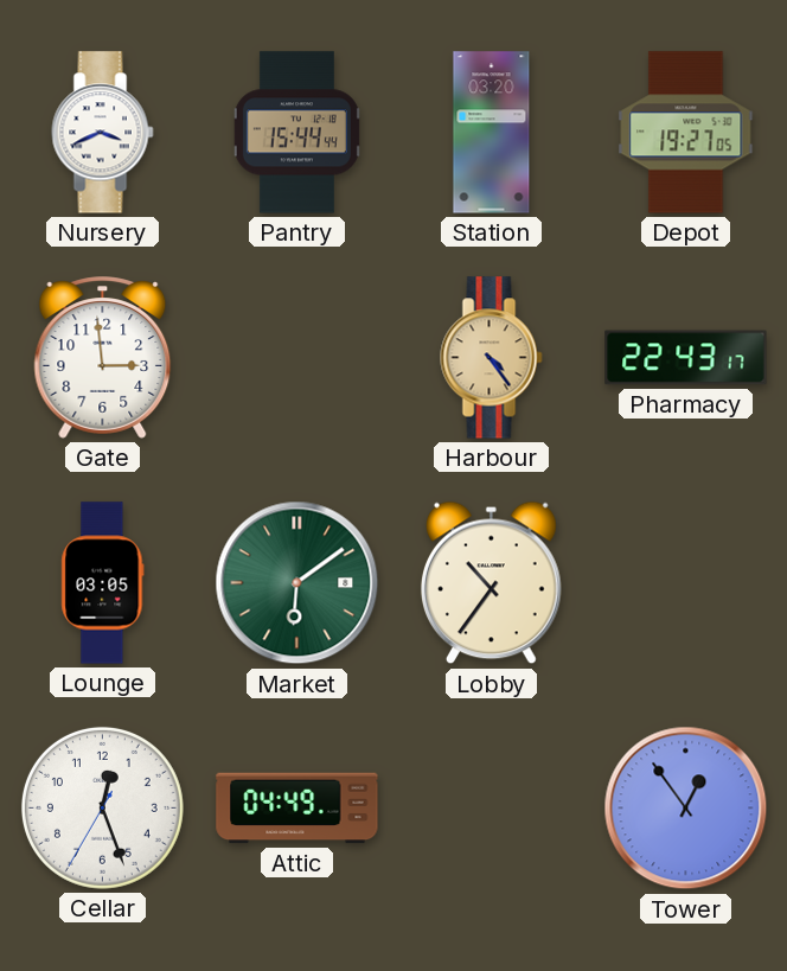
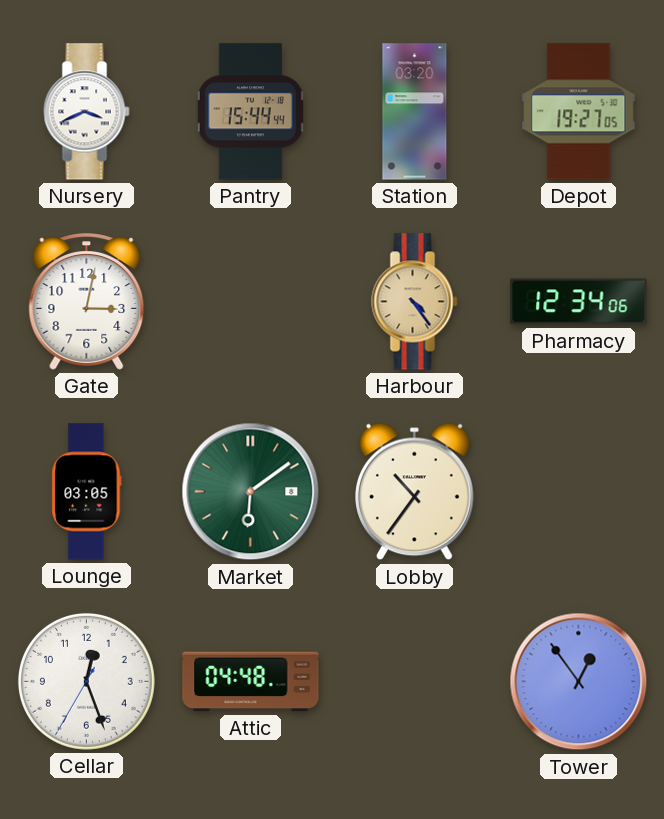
Gate: 2:59 -> 3:02 (87, 302)
Pharmacy: 22:43 -> 12:34 (579, 302)
Attic: 04:49 -> 04:48 (251, 682)
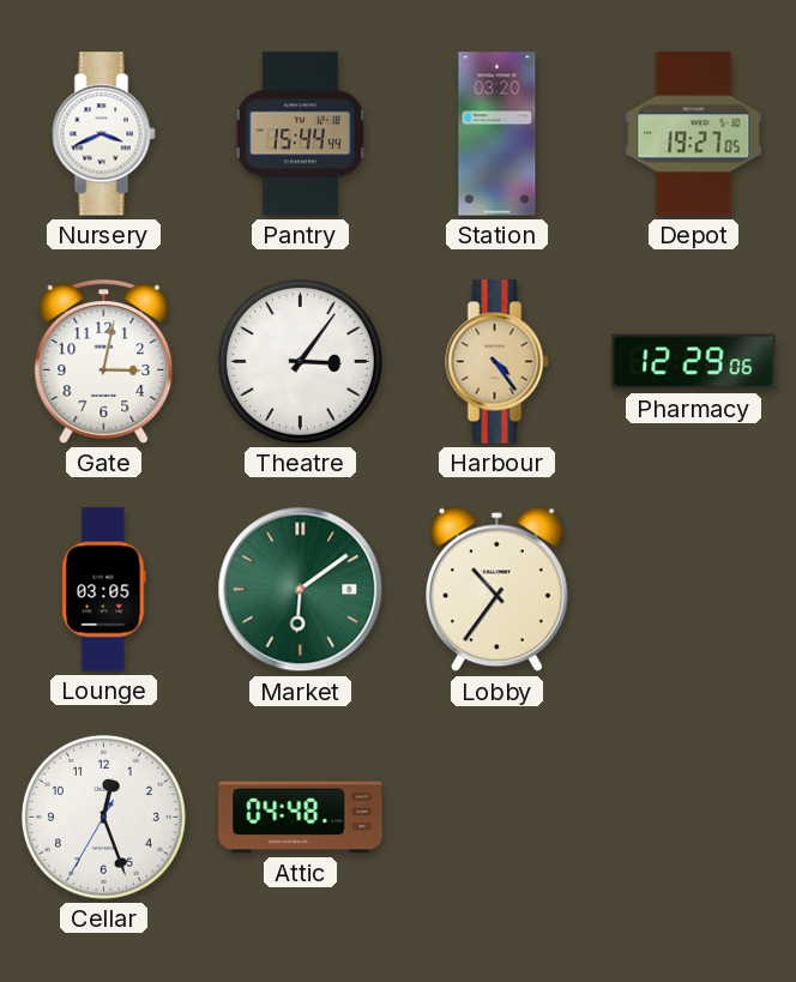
Theatre: none -> 3:06 (300, 361)
Pharmacy: 12:34 -> 12:29 (694, 362)
Tower: 12:54 -> none (579, 682)
